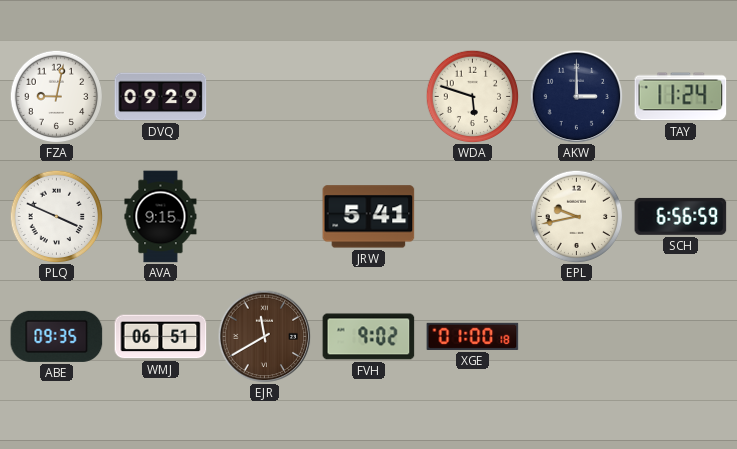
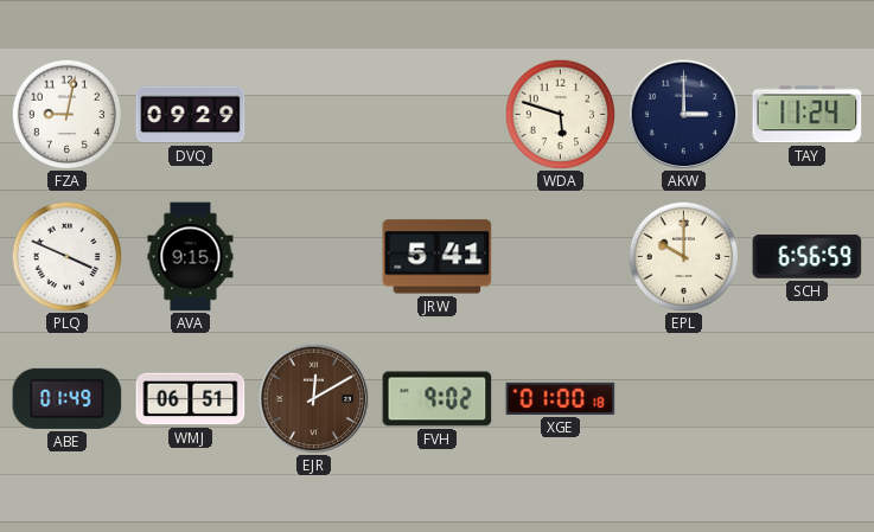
EPL: 9:43 -> 10:00 (683, 256)
ABE: 09:35 -> 01:49 (68, 398)
EJR: 11:40 -> 12:10 (313, 398)
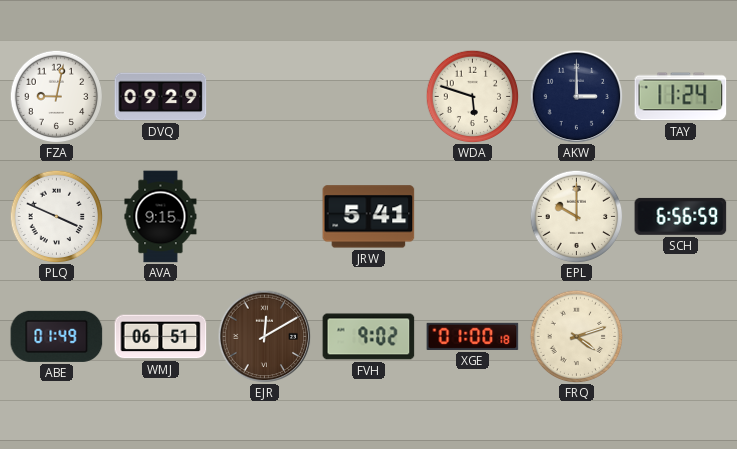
FRQ: none -> 4:12 (576, 336)
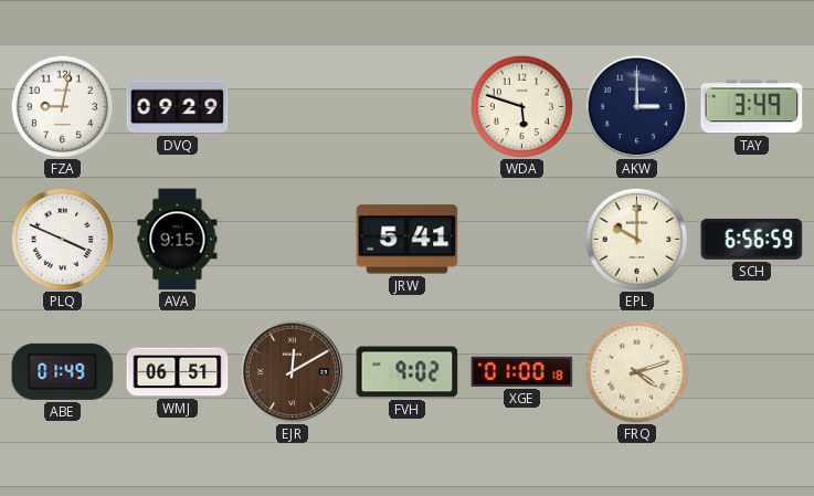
TAY: 11:24 -> 3:49 (752, 107)
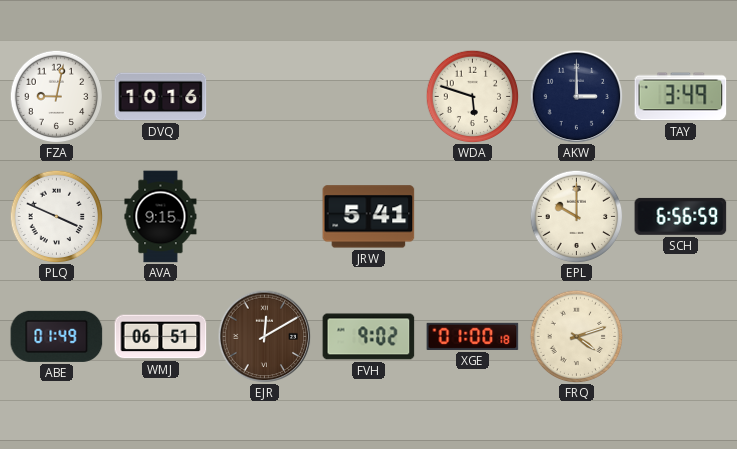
DVQ: 09:29 -> 10:16 (161, 97)
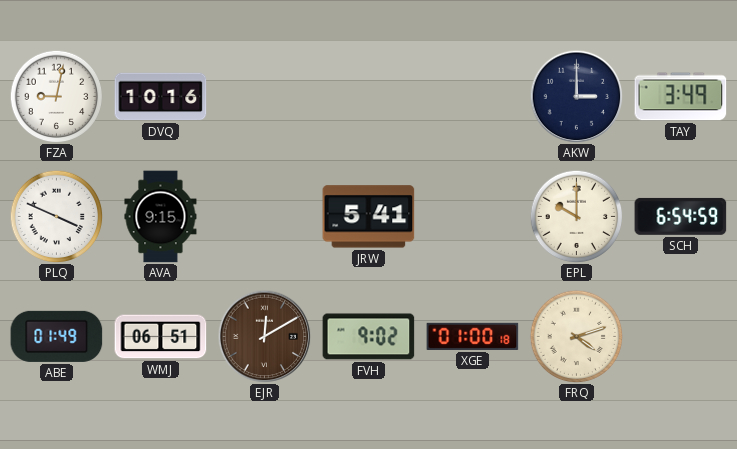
WDA: 5:48 -> none (472, 96)
SCH: 6:56 -> 6:54 (681, 216)
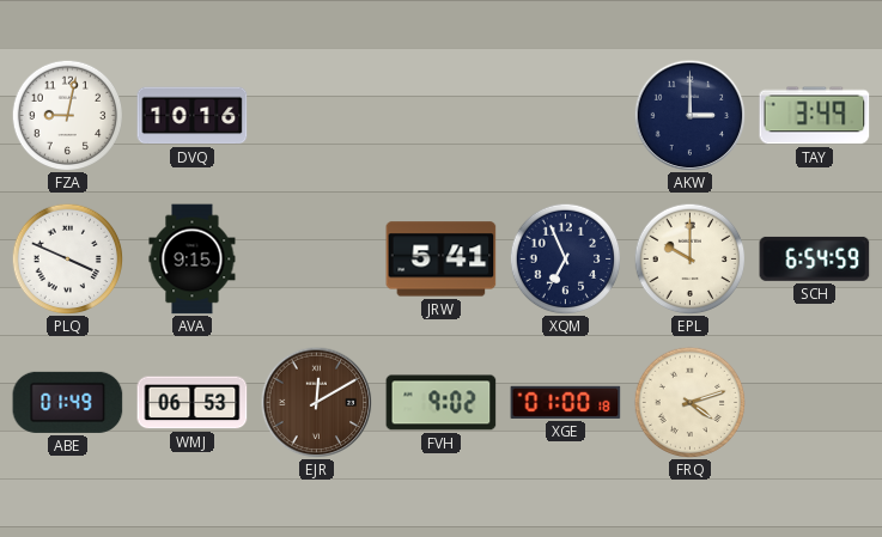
XQM: none -> 6:56 (565, 258)
WMJ: 06:51 -> 06:53 (193, 403)
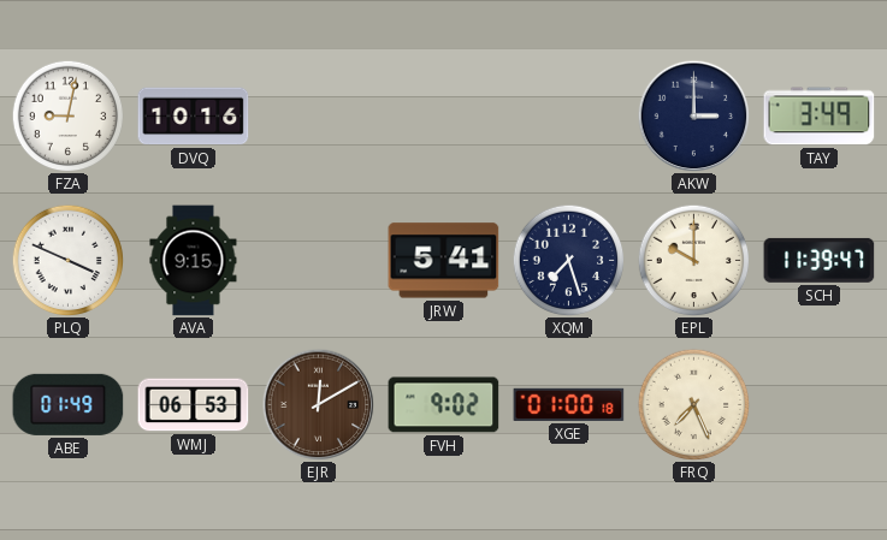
XQM: 6:56 -> 7:27 (568, 260)
SCH: 6:54 -> 11:39 (820, 260)
FRQ: 4:12 -> 7:26 (693, 404)
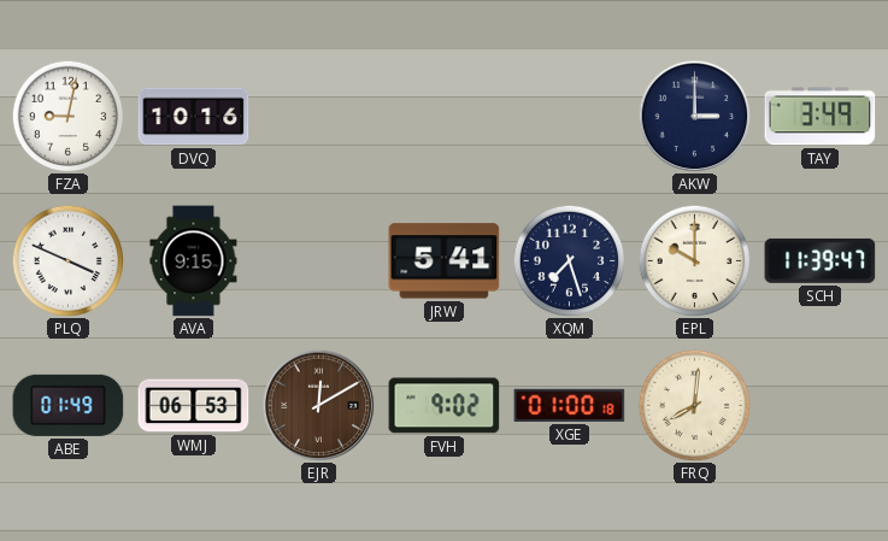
FRQ: 7:26 -> 8:01 (694, 405)
